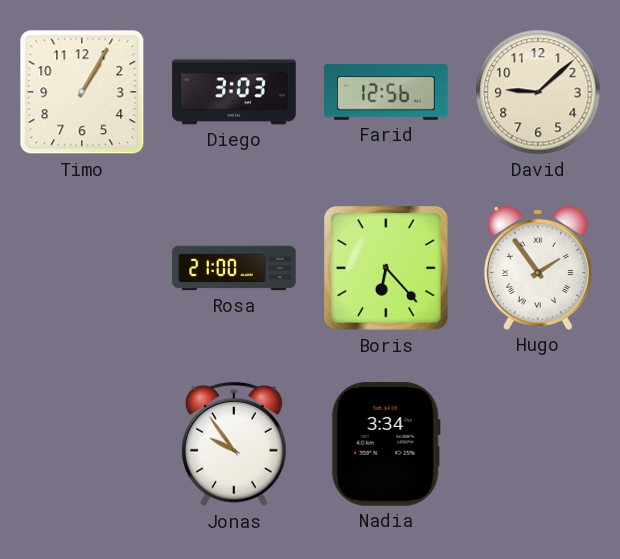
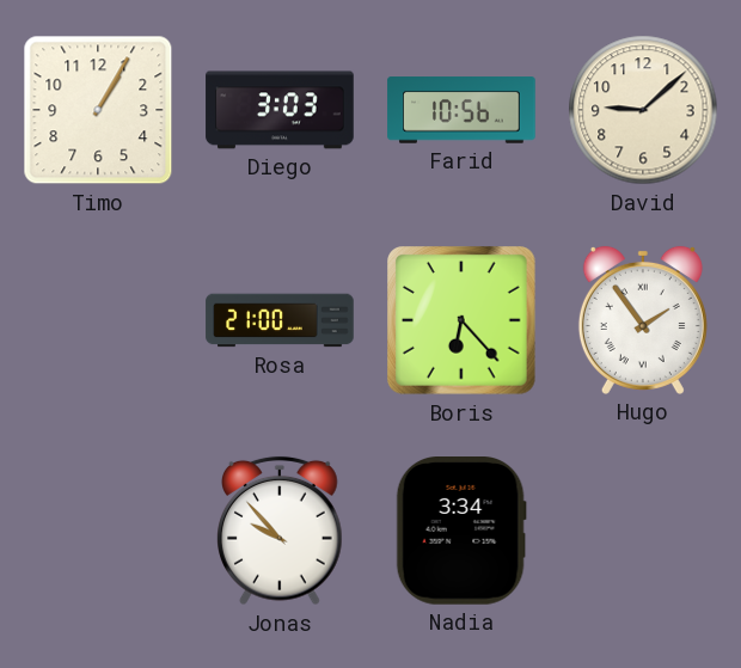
Farid: 12:56 -> 10:56 (461, 110)
Jonas: 9:54 -> 9:53 (281, 531)
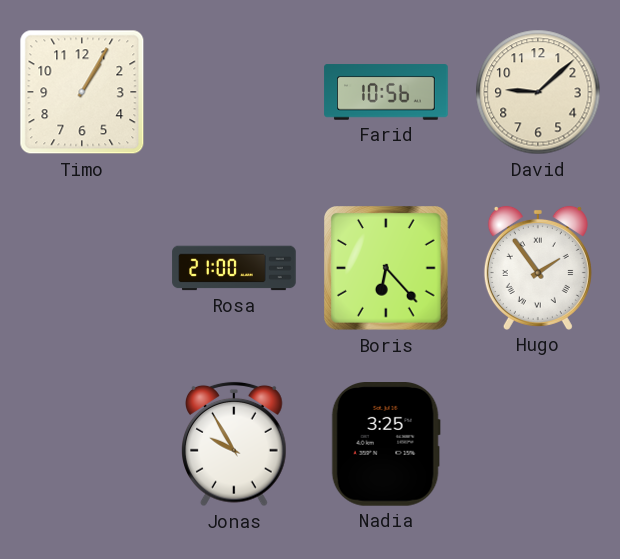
Diego: 3:03 -> none (280, 110)
Jonas: 9:53 -> 9:55 (235, 444)
Nadia: 3:34 -> 3:25 (386, 445)
